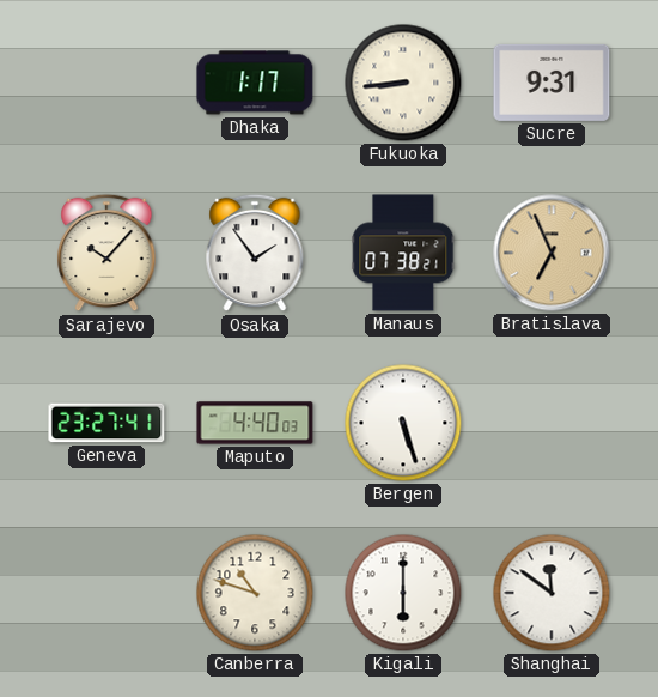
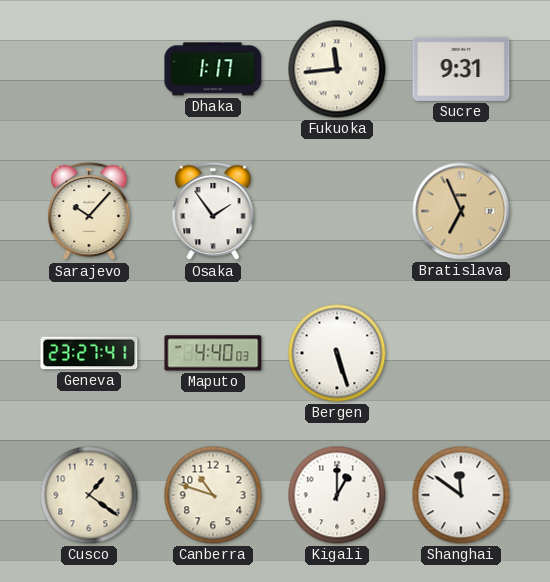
Fukuoka: 8:44 -> 11:44 (337, 69)
Manaus: 07:38 -> none (403, 253)
Cusco: none -> 1:21 (89, 495)
Kigali: 6:00 -> 1:00 (337, 495)
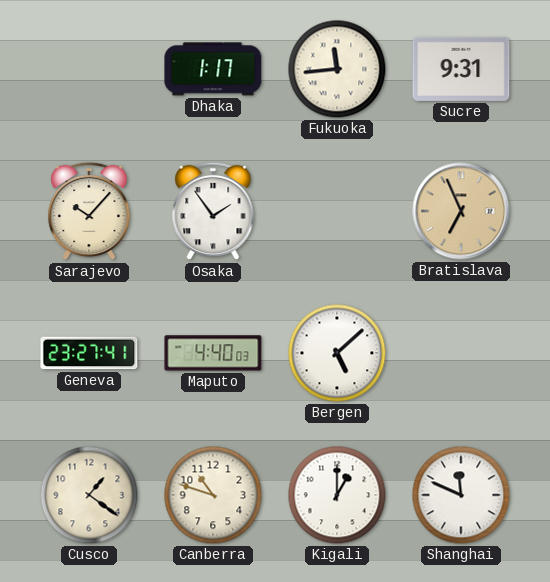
Bergen: 5:27 -> 5:08 (337, 353)
Shanghai: 11:51 -> 11:49 (461, 495)
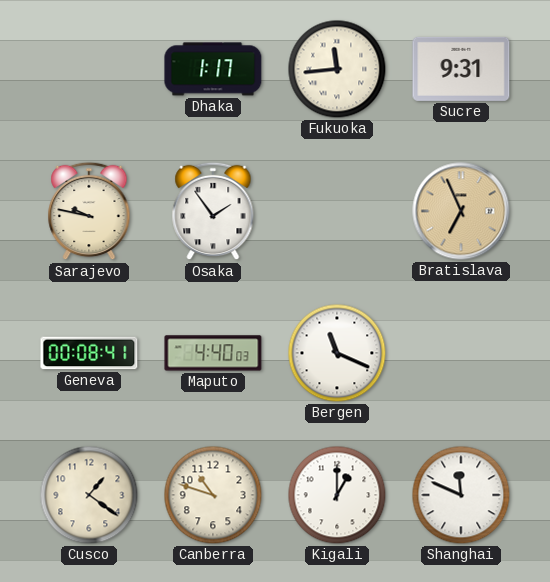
Sarajevo: 10:07 -> 9:47 (89, 211)
Geneva: 23:27 -> 00:08 (89, 353)
Bergen: 5:08 -> 11:19 (337, 353)
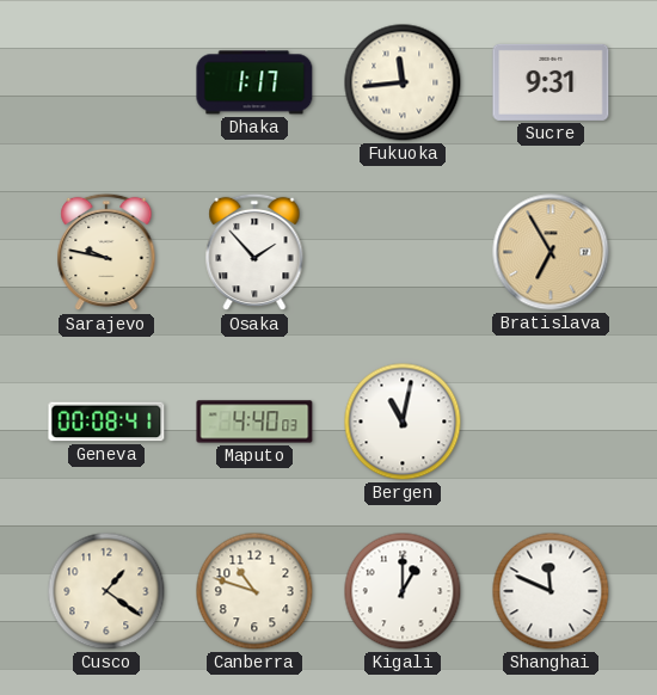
Osaka: 1:54 -> 1:53 (254, 252)
Bratislava: 6:56 -> 6:55 (551, 252)
Bergen: 11:19 -> 11:02 (403, 422)
